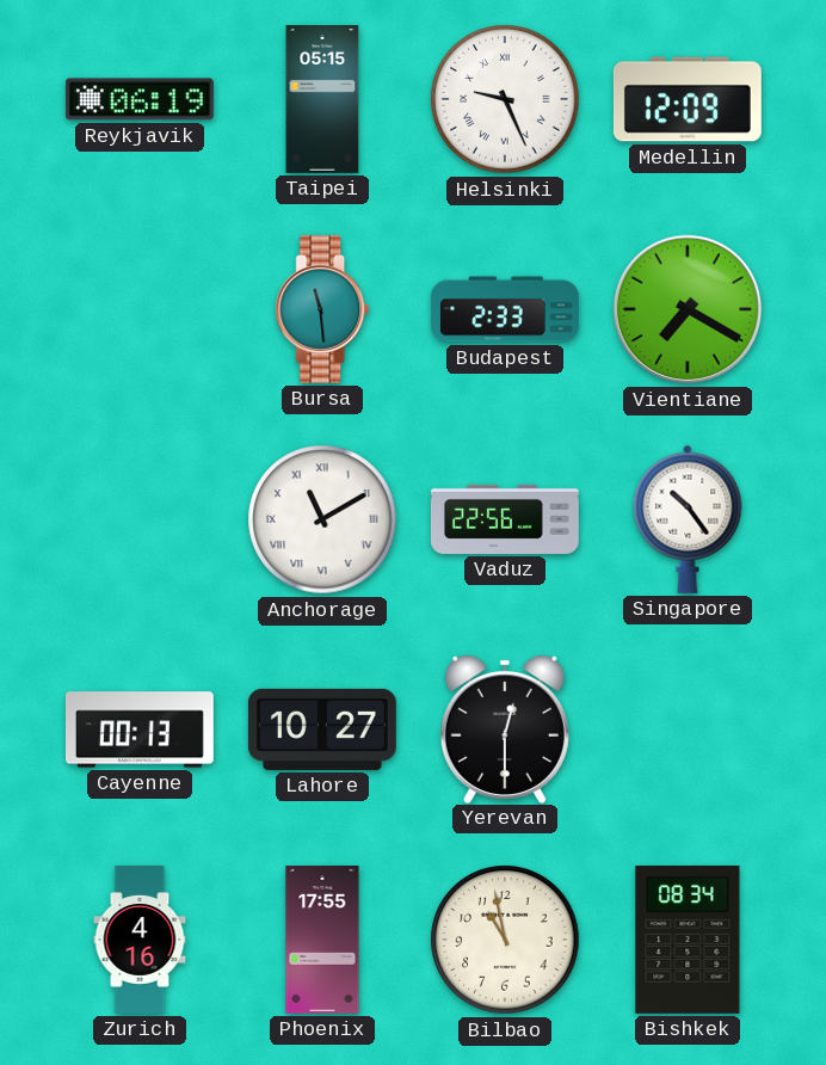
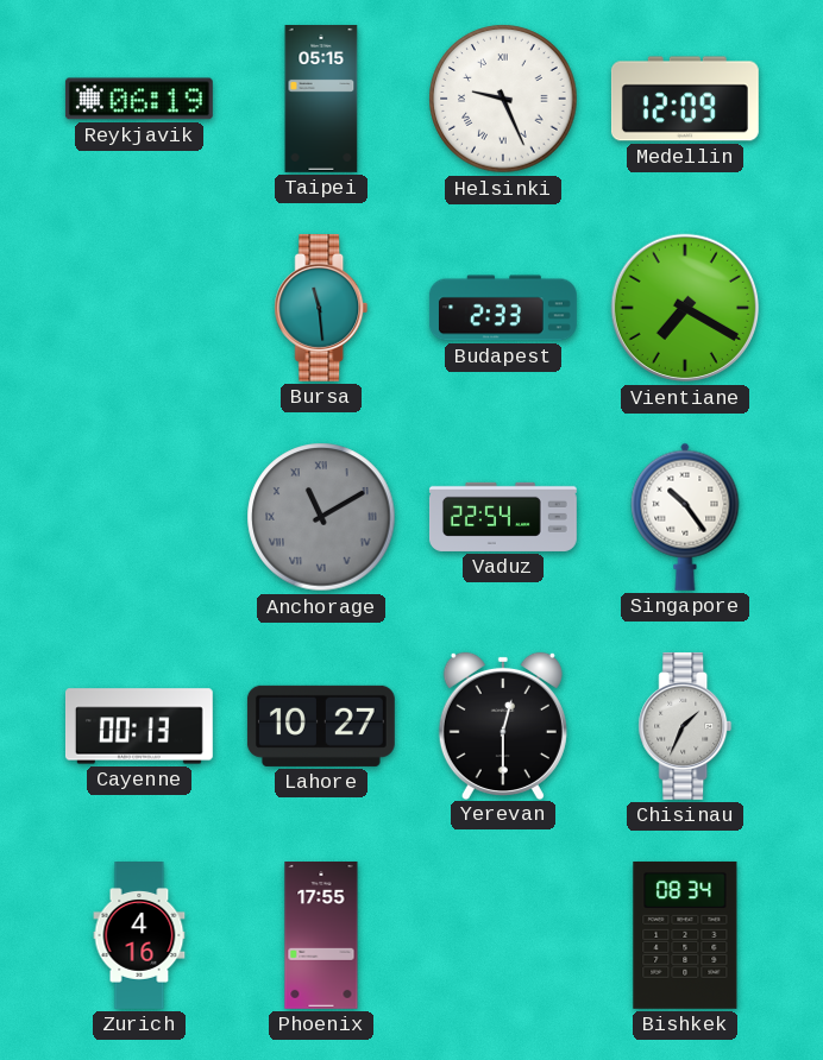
Anchorage dial: white -> grey (321, 517)
Vaduz: 22:56 -> 22:54 (503, 517)
Chisinau: none -> 1:34 (685, 726)
Bilbao: 10:58 -> none (505, 940)
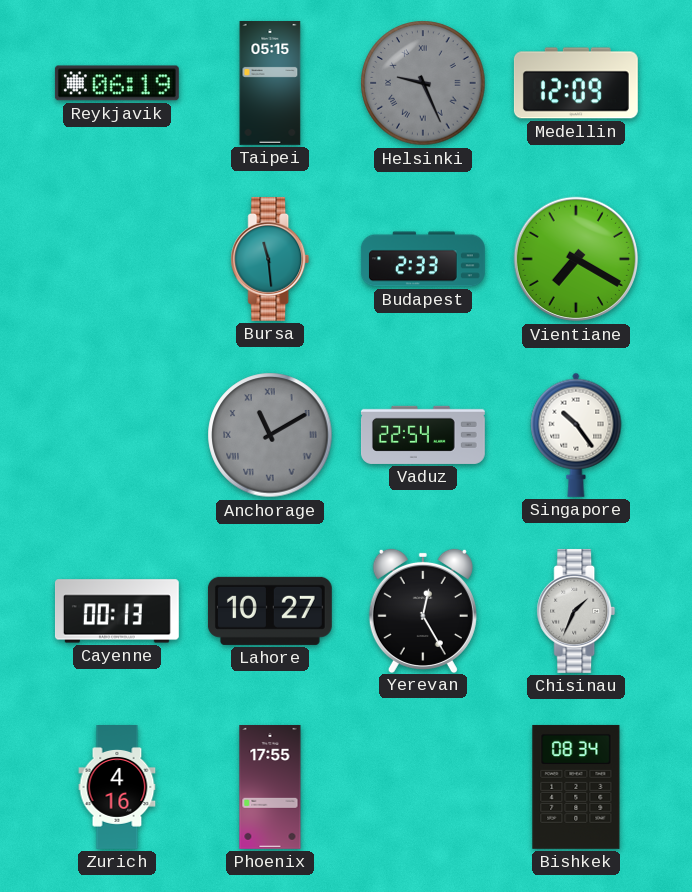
Helsinki dial: white -> grey (423, 83)
Yerevan: 12:30 -> 12:25 (423, 610)
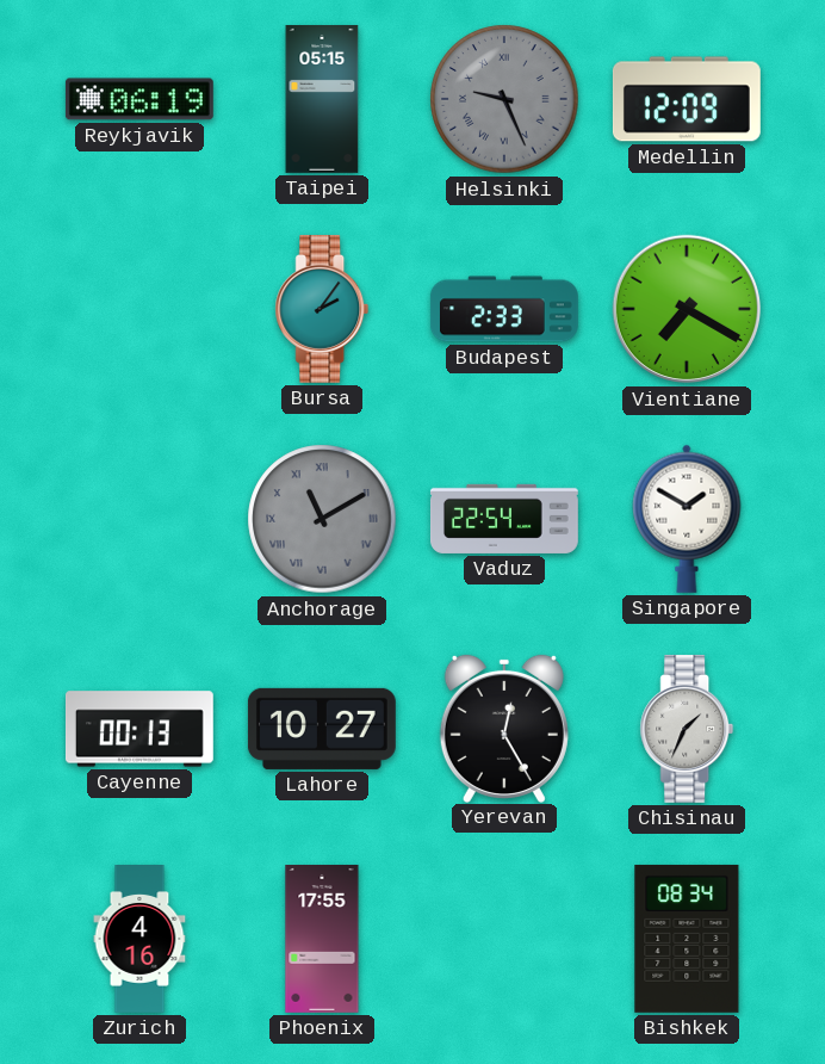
Bursa: 11:29 -> 2:06 (322, 309)
Singapore: 10:24 -> 1:50 (687, 519)
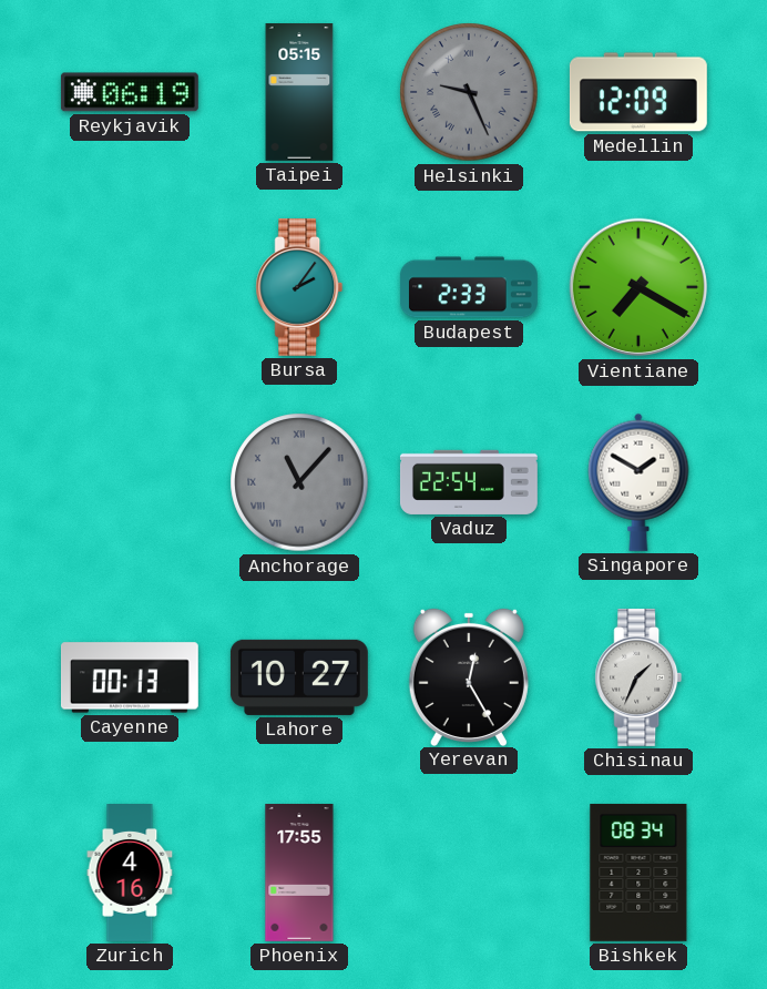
Anchorage: 11:10 -> 11:07 (299, 482)
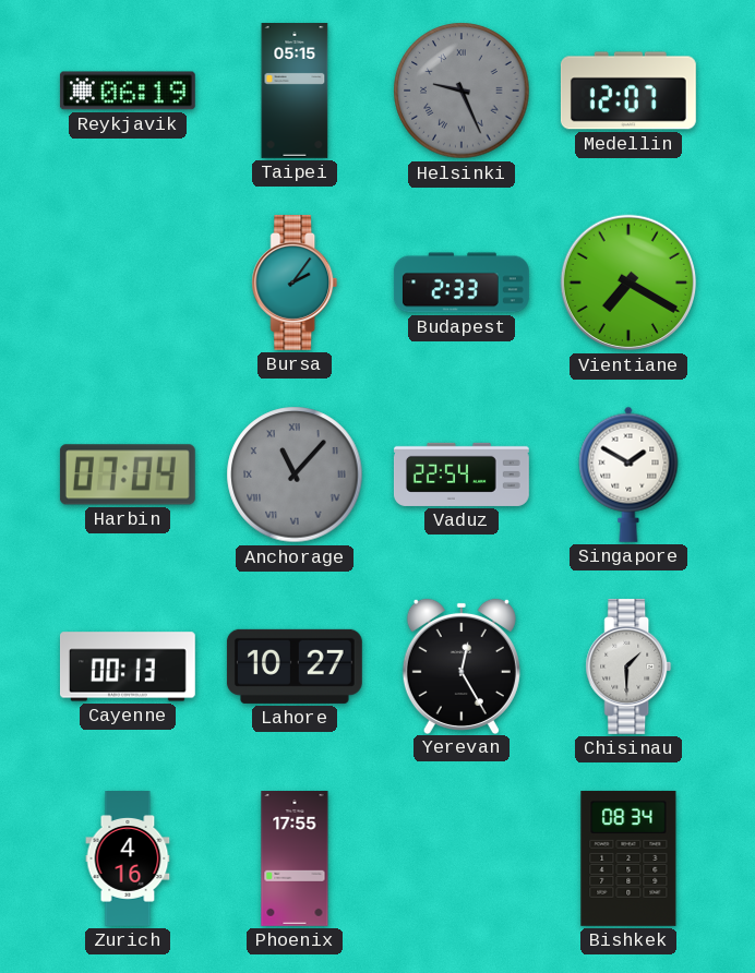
Medellin: 12:09 -> 12:07 (628, 91)
Harbin: none -> 07:04 (128, 475)
Chisinau: 1:34 -> 1:30 (628, 666)
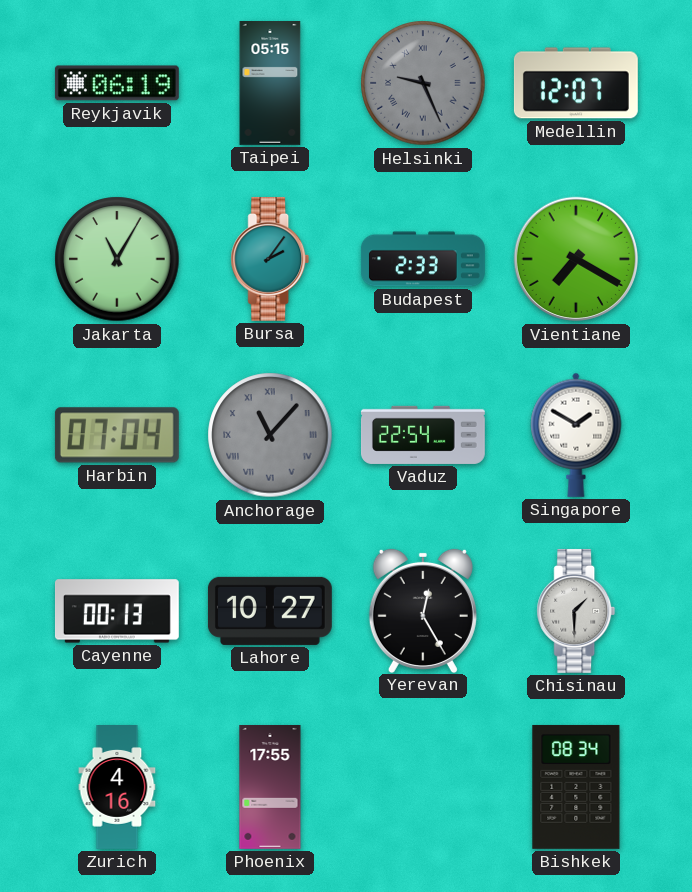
Jakarta: none -> 11:05 (117, 259)
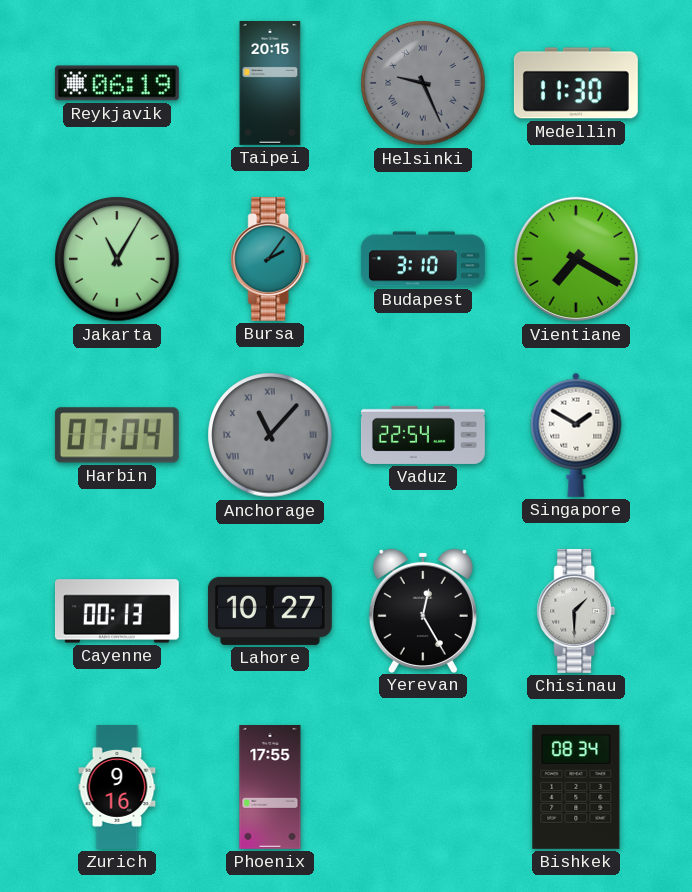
Taipei: 05:15 -> 20:15 (270, 84)
Medellin: 12:07 -> 11:30 (576, 83)
Budapest: 2:33 -> 3:10 (423, 259)
Zurich: 4:16 -> 9:16 (117, 788)
